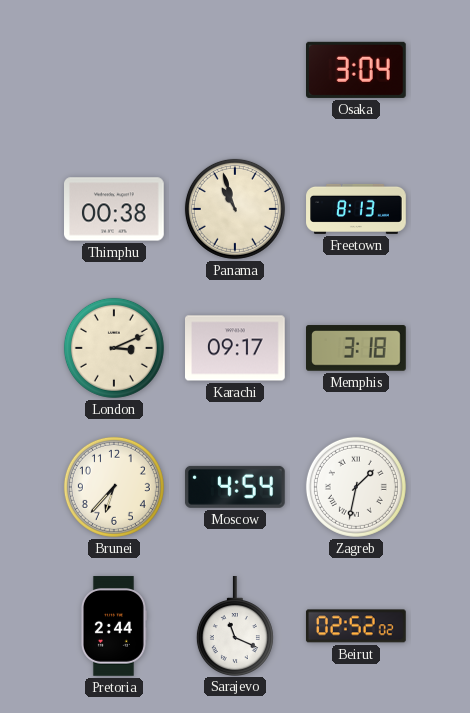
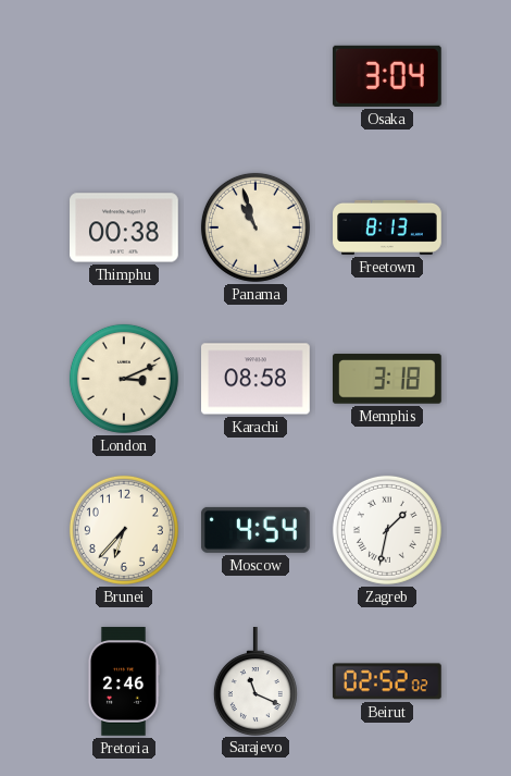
Karachi: 09:17 -> 08:58 (257, 379)
Pretoria: 2:44 -> 2:46 (123, 681)
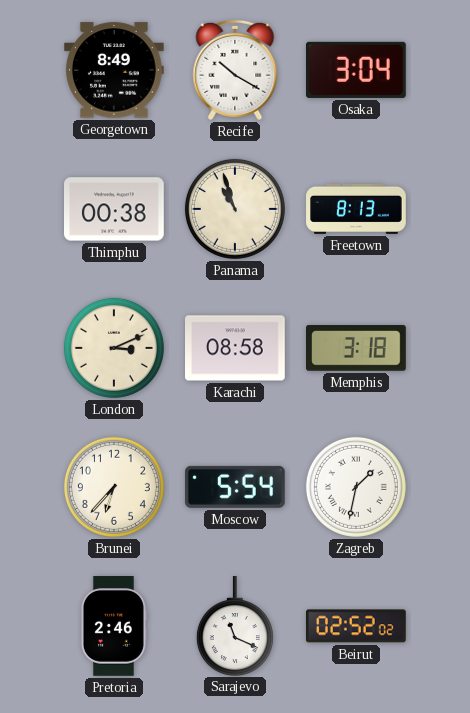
Georgetown: none -> 8:49 (115, 70)
Recife: none -> 10:20 (235, 70)
Moscow: 4:54 -> 5:54 (235, 487)
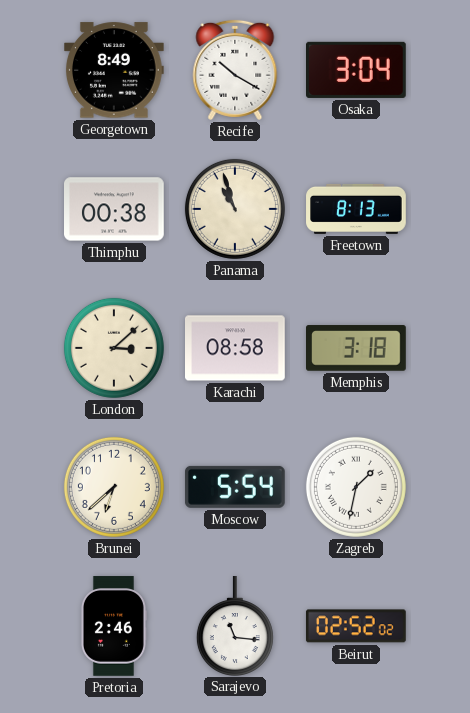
London: 3:11 -> 3:08 (114, 348)
Brunei: 6:37 -> 6:38 (114, 487)
Sarajevo: 11:19 -> 11:16 (235, 626)
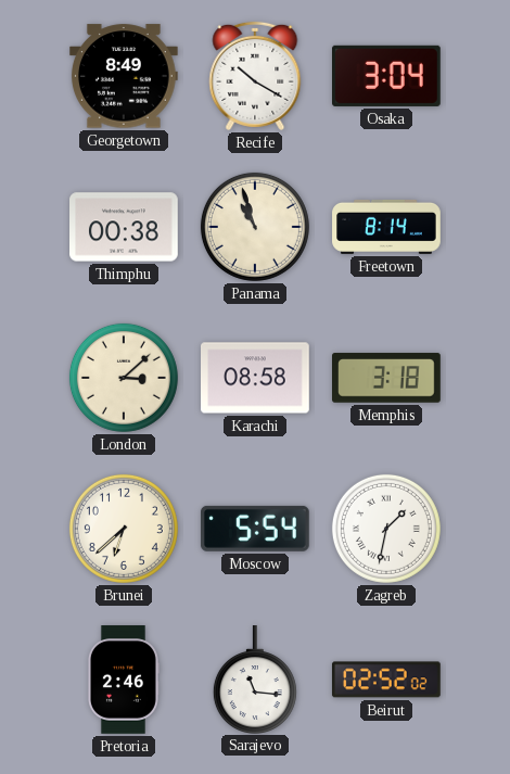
Freetown: 8:13 -> 8:14 (386, 227)
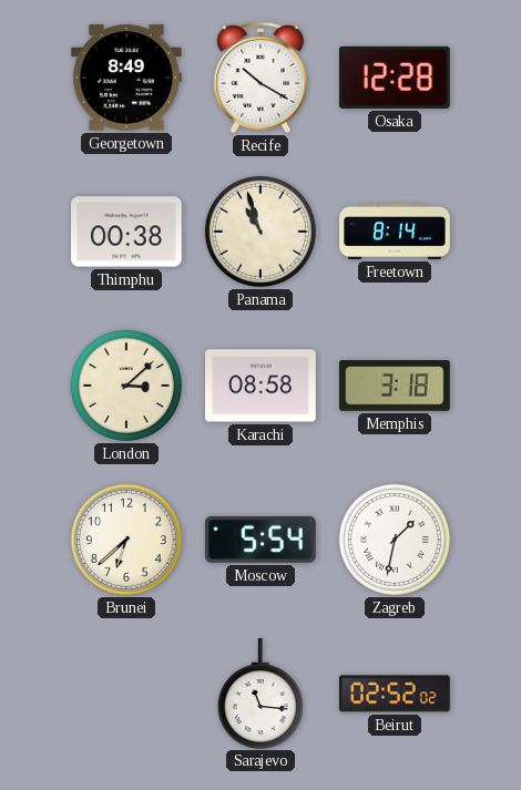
Osaka: 3:04 -> 12:28 (396, 78)
Pretoria: 2:46 -> none (123, 680)
